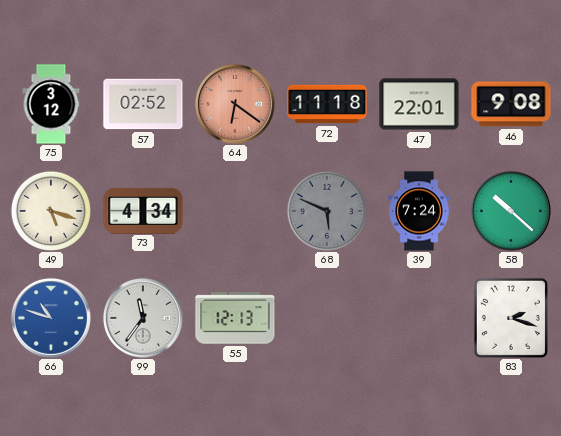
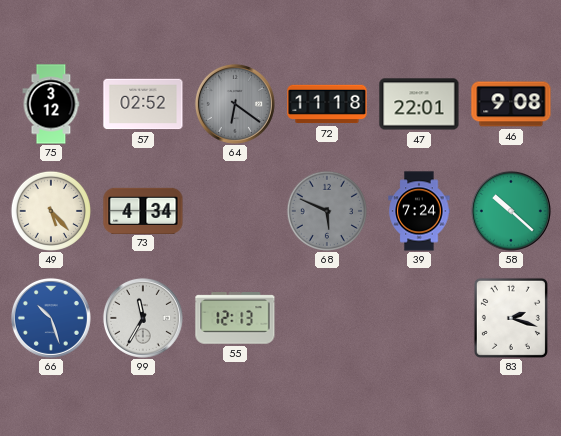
64 dial: salmon -> grey (235, 104)
49: 5:18 -> 5:23 (50, 210)
66: 10:48 -> 10:27 (51, 318)
99: 11:36 -> 11:35 (143, 318)
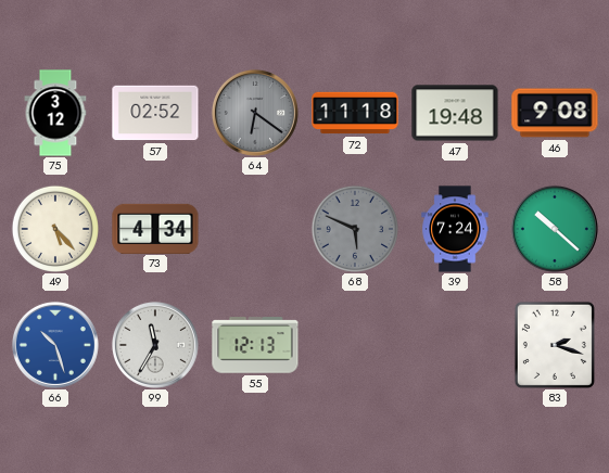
47: 22:01 -> 19:48 (455, 113)
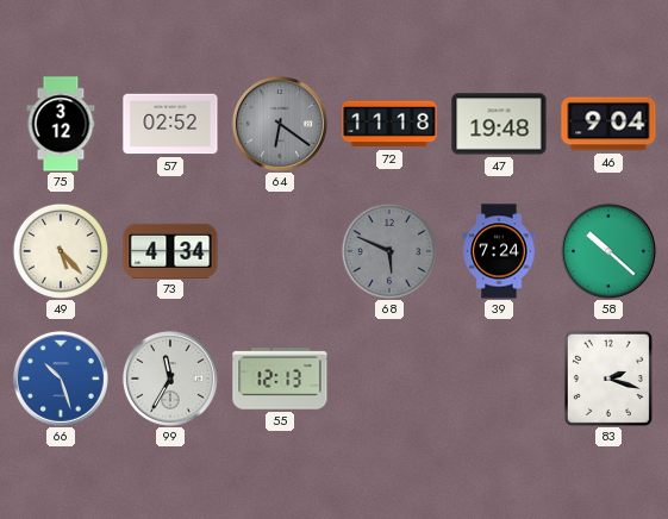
46: 9:08 -> 9:04 (608, 124)
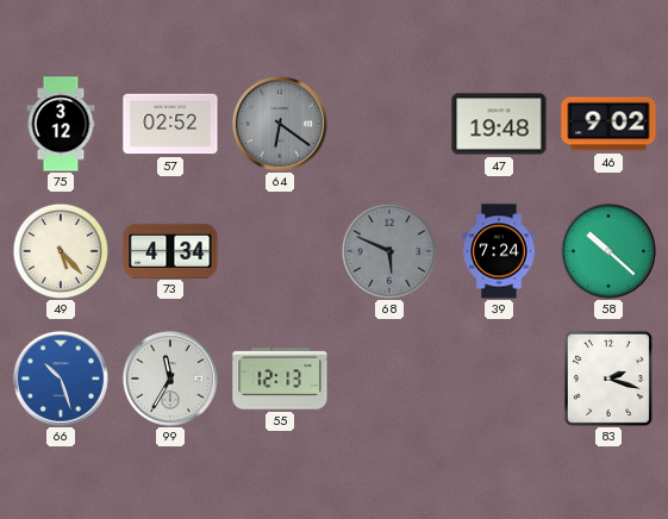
72: 11:18 -> none (389, 124)
46: 9:04 -> 9:02 (608, 124)
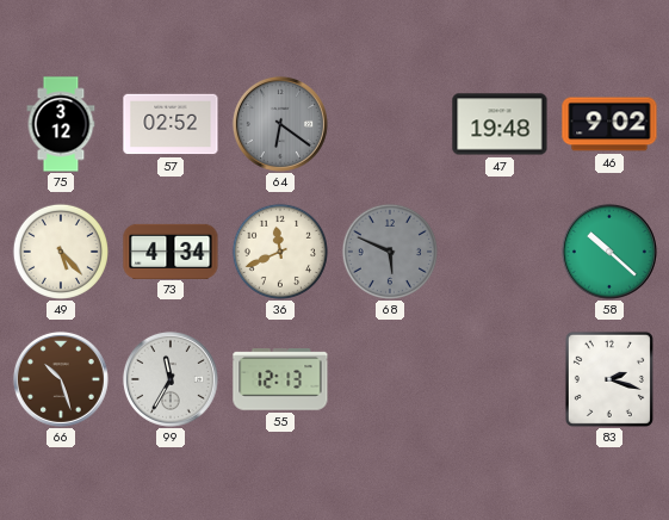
36: none -> 11:41 (279, 250)
39: 7:24 -> none (499, 251)
66 dial: blue -> brown (61, 379)
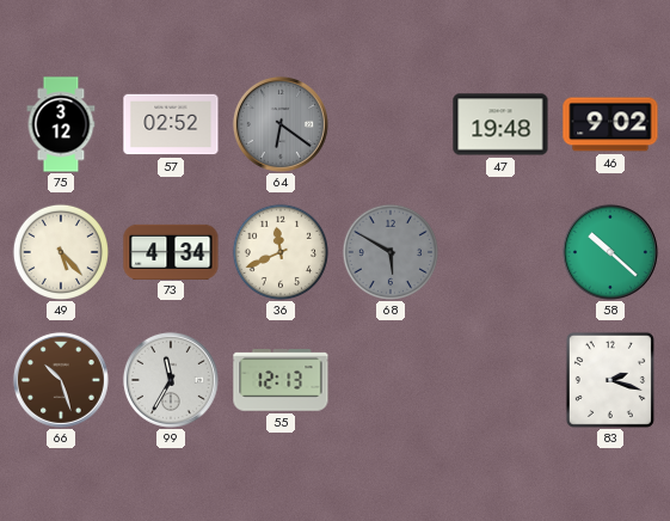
68: 5:49 -> 5:50 (389, 251)
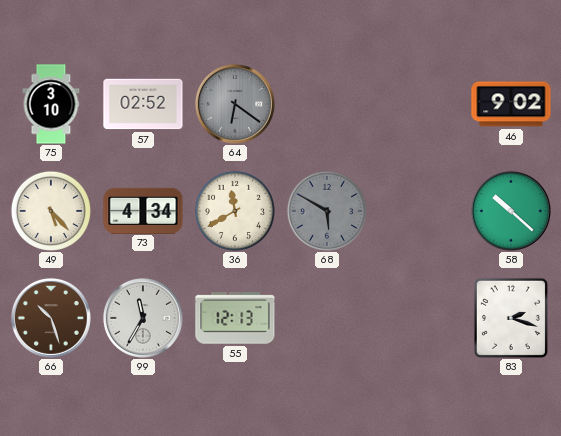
75: 3:12 -> 3:10 (51, 104)
47: 19:48 -> none (500, 124)
36: 11:41 -> 11:40 (234, 210)
